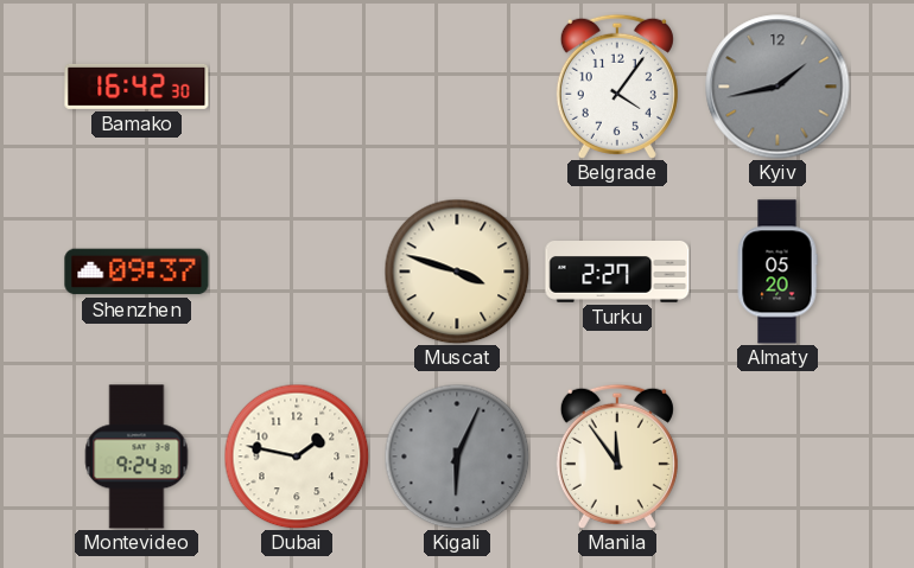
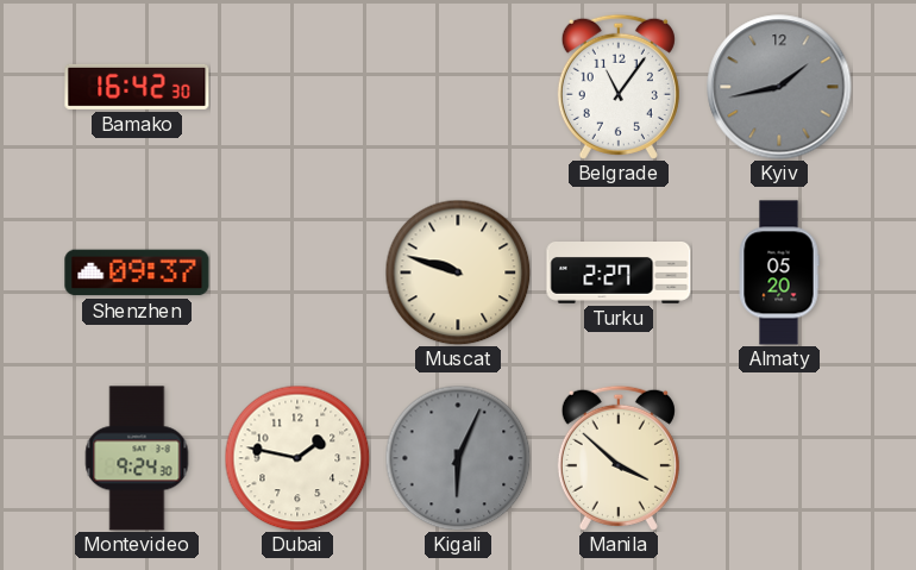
Belgrade: 4:06 -> 11:06 (619, 87)
Muscat: 3:48 -> 9:48 (458, 273)
Manila: 11:54 -> 3:52 (619, 458)
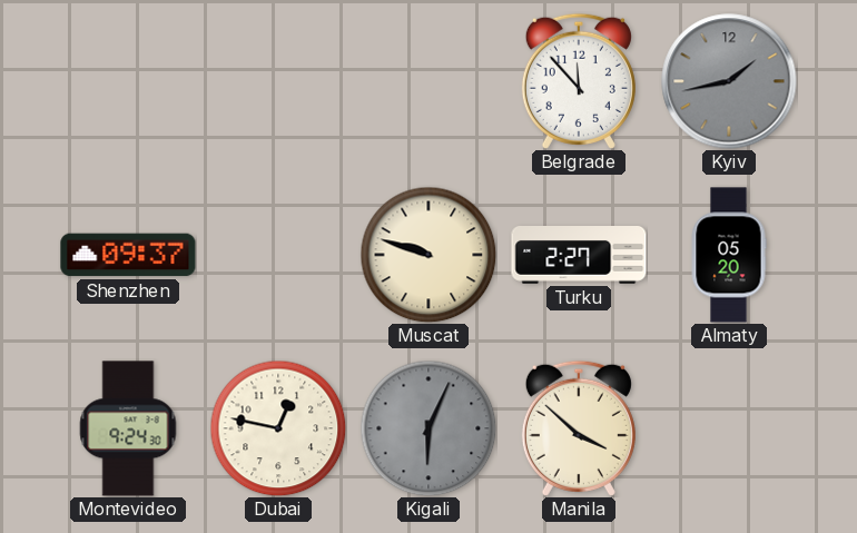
Bamako: 16:42 -> none (137, 87)
Belgrade: 11:06 -> 11:53 (579, 81)
Dubai: 1:47 -> 12:47 (278, 428)
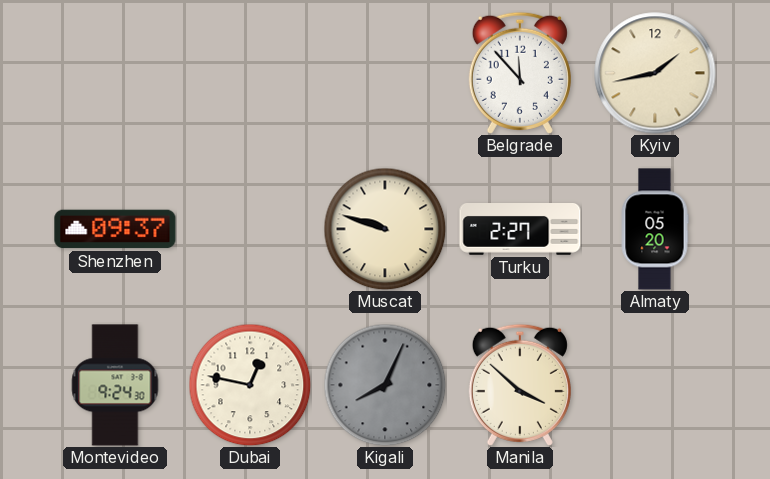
Kyiv dial: grey -> cream (655, 73)
Kigali: 6:04 -> 8:04 (385, 385)
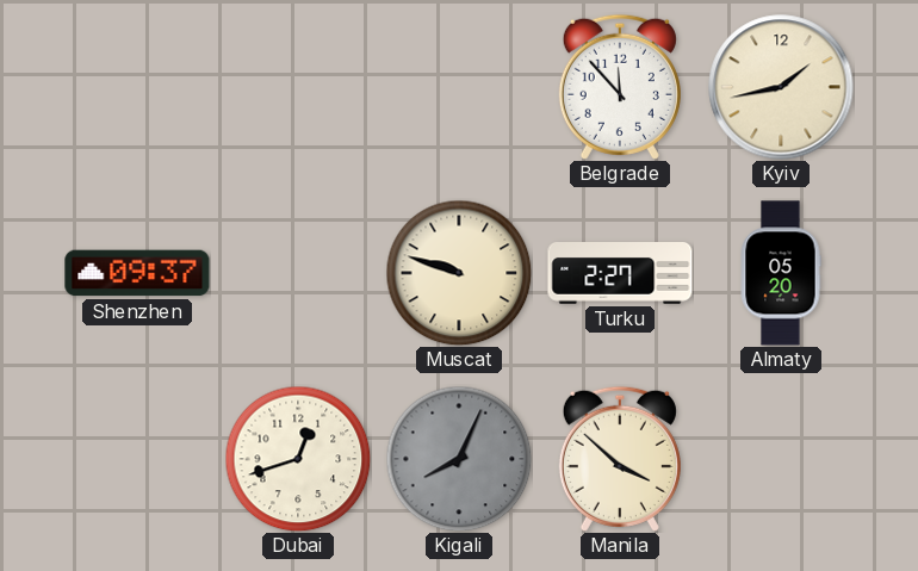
Montevideo: 9:24 -> none (115, 385)
Dubai: 12:47 -> 12:42 (298, 459)
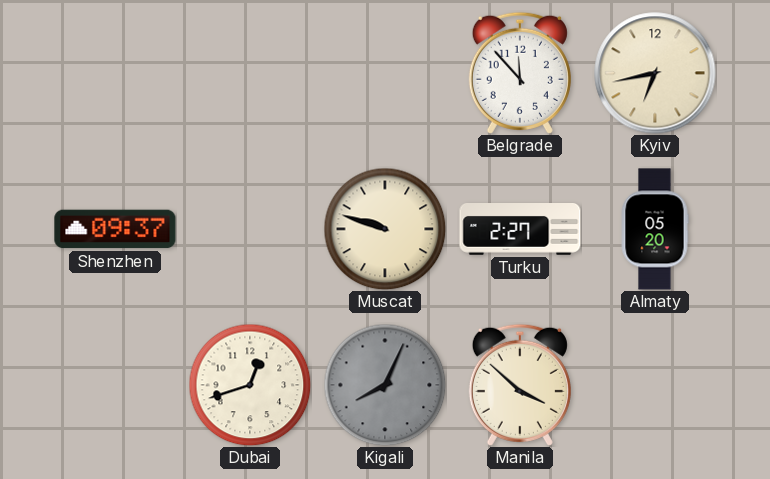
Kyiv: 1:43 -> 6:43 (655, 73)
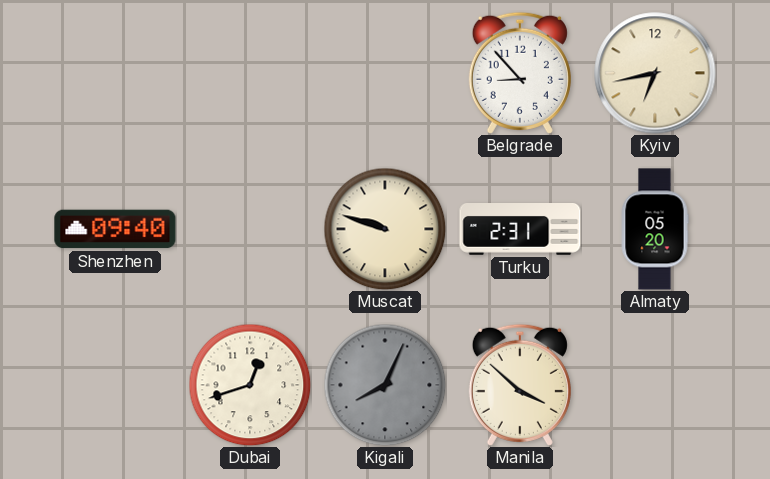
Belgrade: 11:53 -> 8:53 (520, 73)
Shenzhen: 09:37 -> 09:40 (115, 229)
Turku: 2:27 -> 2:31 (520, 230)
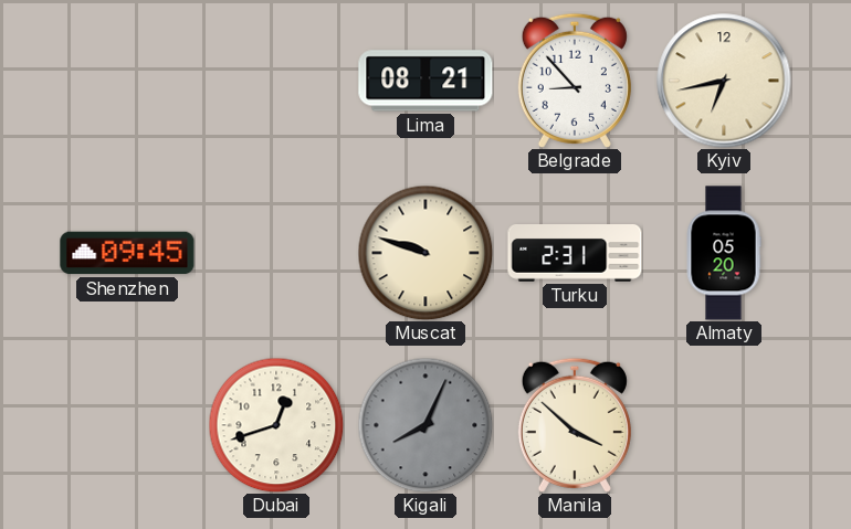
Lima: none -> 08:21 (426, 81)
Shenzhen: 09:40 -> 09:45 (127, 253)
